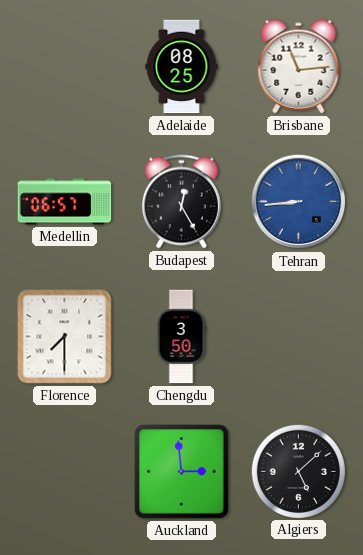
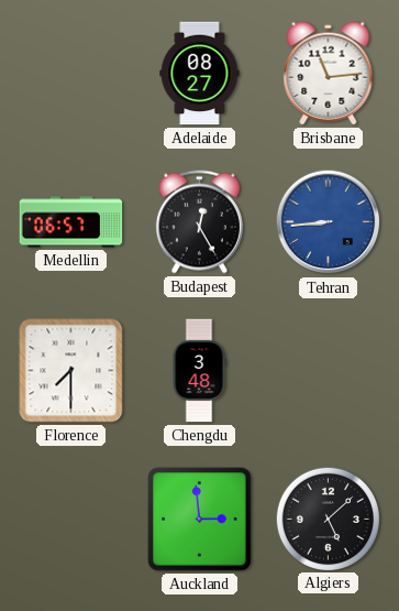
Adelaide: 08:25 -> 08:27 (200, 74)
Chengdu: 3:50 -> 3:48 (199, 371)
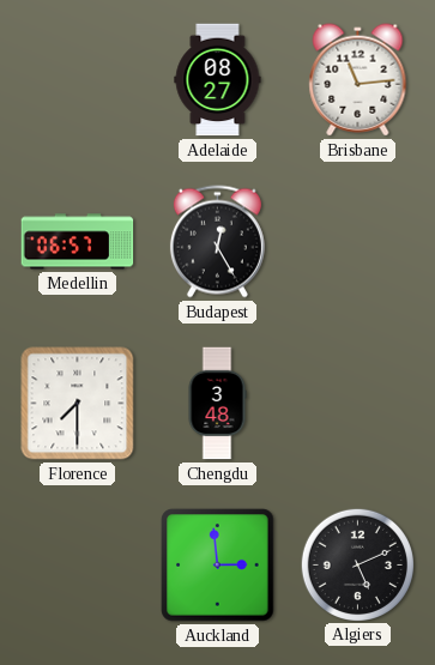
Tehran: 8:44 -> none (329, 222)
Algiers: 5:08 -> 5:11 (357, 564)
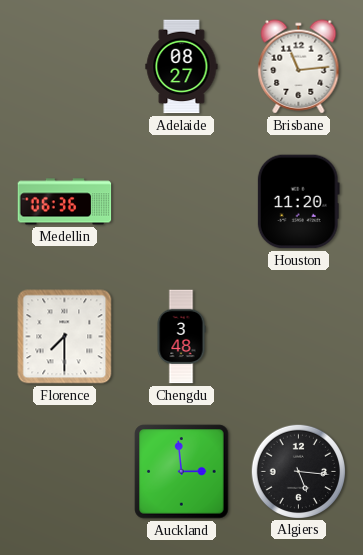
Medellin: 06:57 -> 06:36 (65, 202)
Budapest: 12:25 -> none (217, 242)
Houston: none -> 11:20 (298, 202)
Algiers: 5:11 -> 5:16 (298, 471)
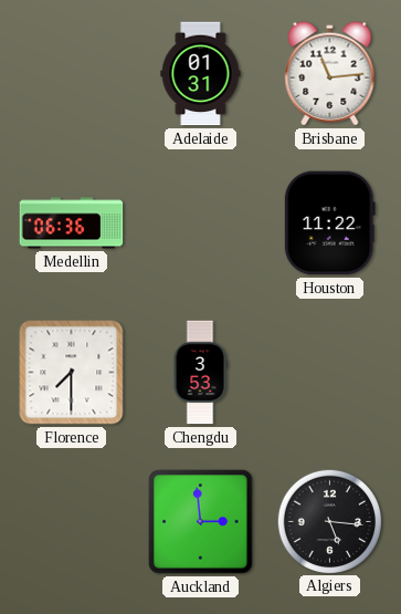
Adelaide: 08:27 -> 01:31 (201, 74)
Houston: 11:20 -> 11:22 (329, 223)
Chengdu: 3:48 -> 3:53 (200, 373)
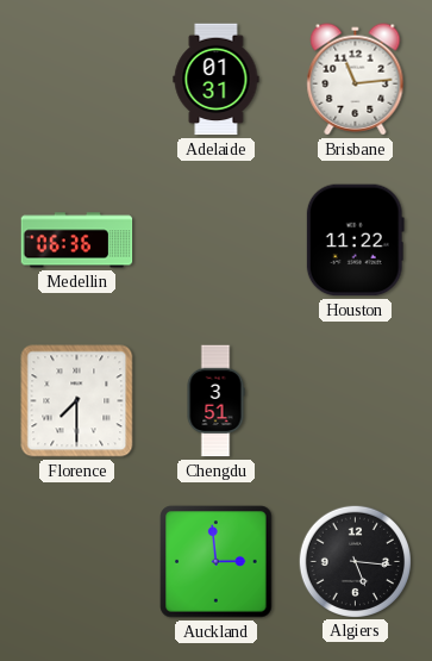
Chengdu: 3:53 -> 3:51 (215, 401)
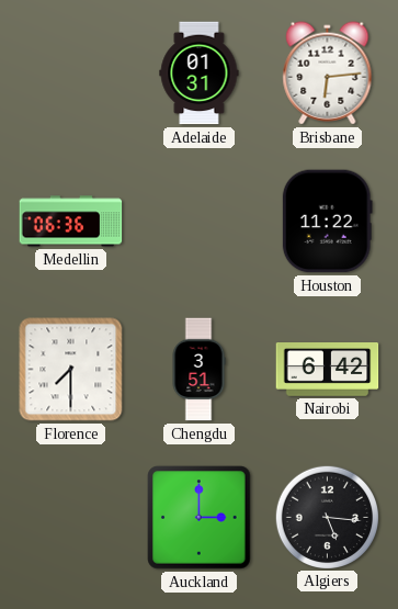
Brisbane: 11:14 -> 6:14 (328, 74)
Nairobi: none -> 6:42 (328, 370)
Auckland: 2:59 -> 3:00 (200, 518)
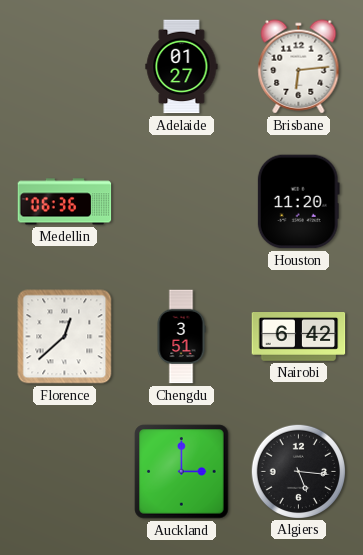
Adelaide: 01:31 -> 01:27 (182, 67)
Houston: 11:22 -> 11:20 (298, 202)
Florence: 7:30 -> 12:38 (65, 337)
